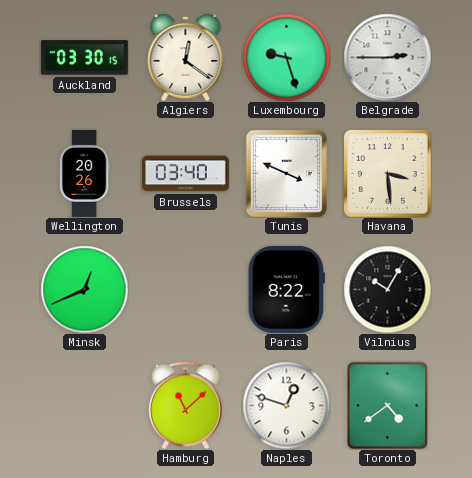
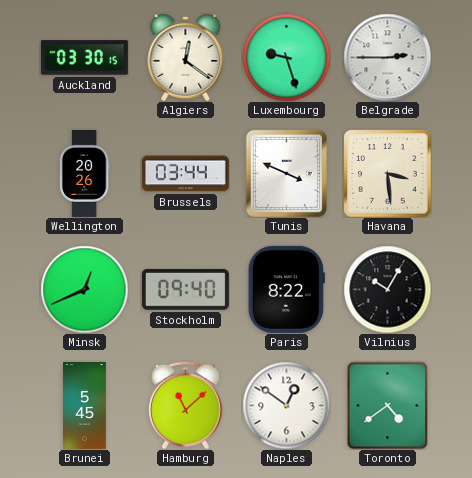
Brussels: 03:40 -> 03:44 (185, 174)
Stockholm: none -> 09:40 (185, 289)
Brunei: none -> 5:45 (85, 405)
Naples: 12:48 -> 12:51 (286, 405)
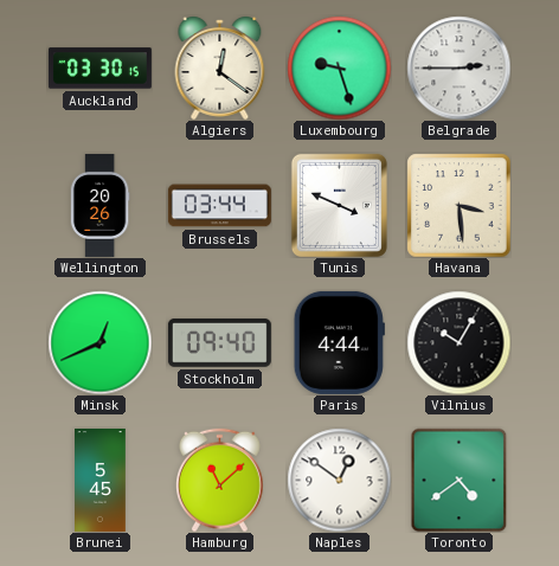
Paris: 8:22 -> 4:44 (339, 342)
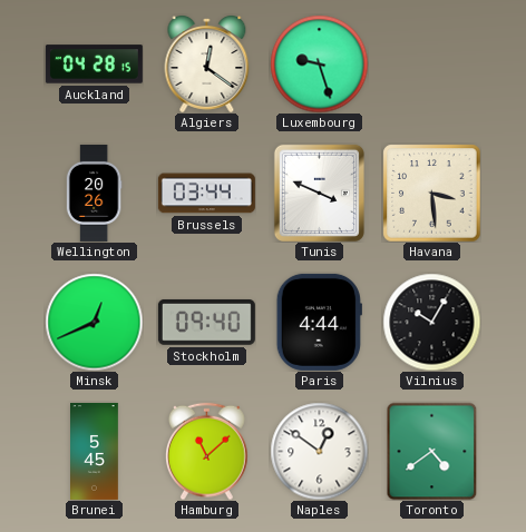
Auckland: 03:30 -> 04:28 (94, 65)
Belgrade: 2:45 -> none (458, 67)
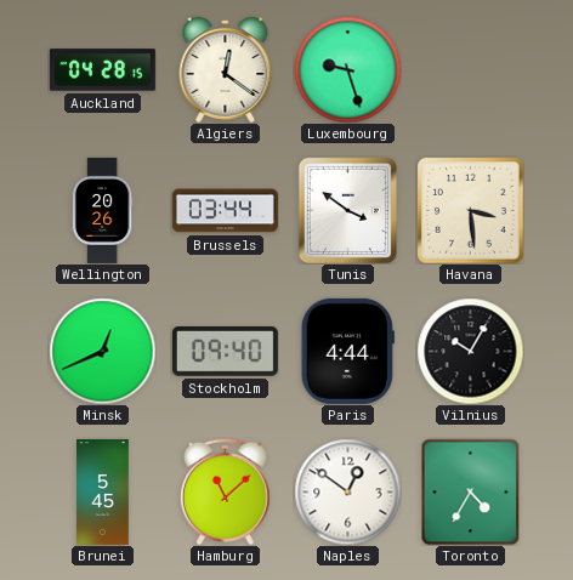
Tunis: 3:49 -> 3:51 (347, 210)
Toronto: 4:39 -> 4:35 (471, 491)
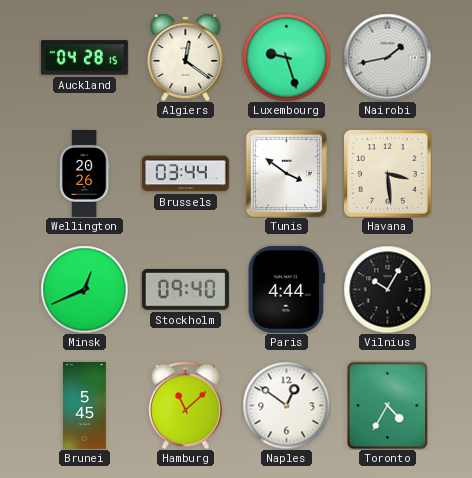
Nairobi: none -> 1:43 (387, 57)
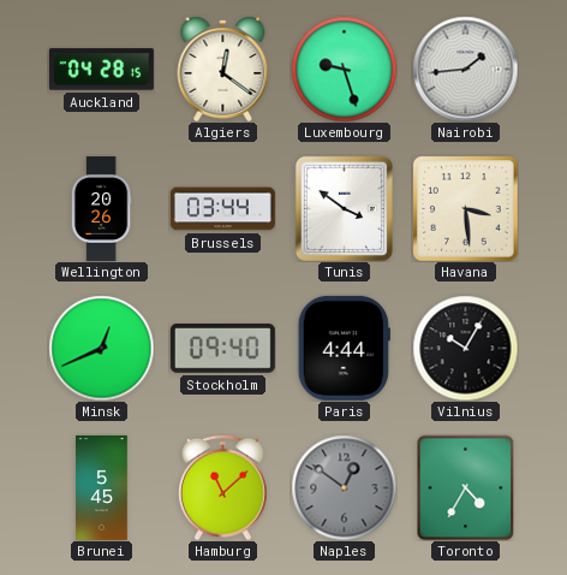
Nairobi: 1:43 -> 1:44 (465, 69)
Naples dial: white -> grey (344, 487)
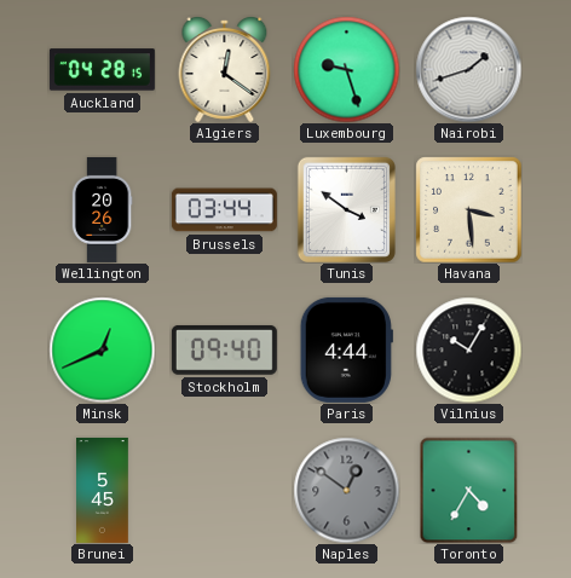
Nairobi: 1:44 -> 1:42 (468, 69)
Hamburg: 11:08 -> none (222, 487)
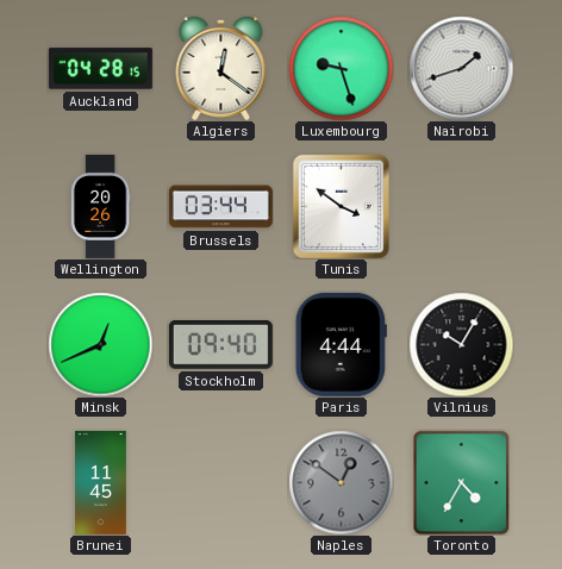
Havana: 3:29 -> none (468, 209)
Brunei: 5:45 -> 11:45 (101, 482)
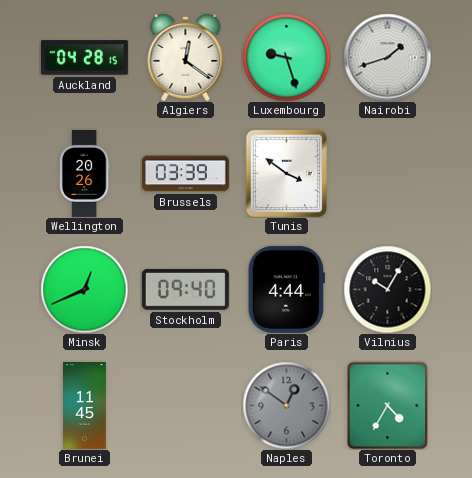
Brussels: 03:44 -> 03:39 (185, 174)
